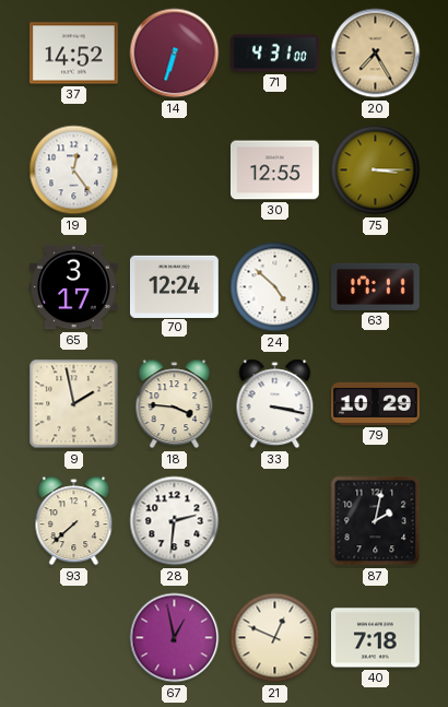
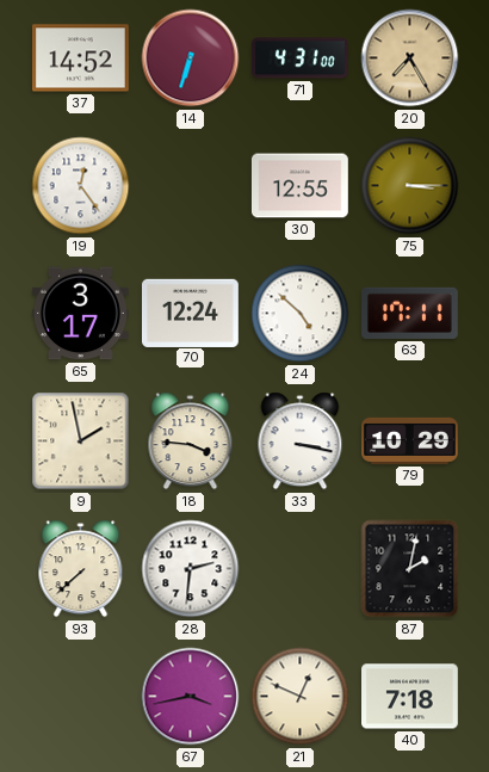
67: 12:58 -> 3:43 (191, 697)
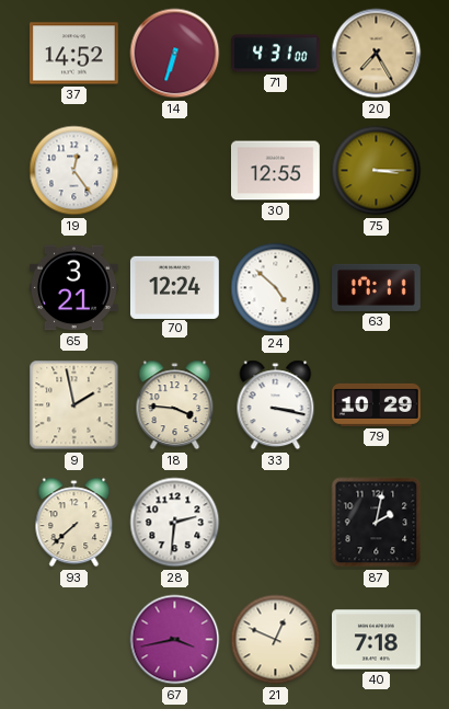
65: 3:17 -> 3:21 (73, 288)
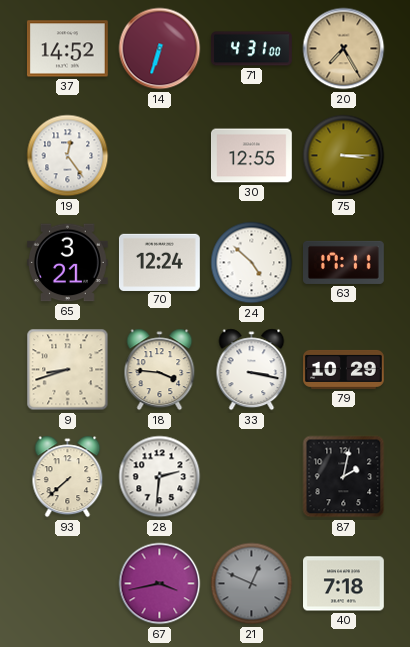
9: 1:58 -> 8:42 (68, 370)
21 dial: cream -> grey (252, 584)
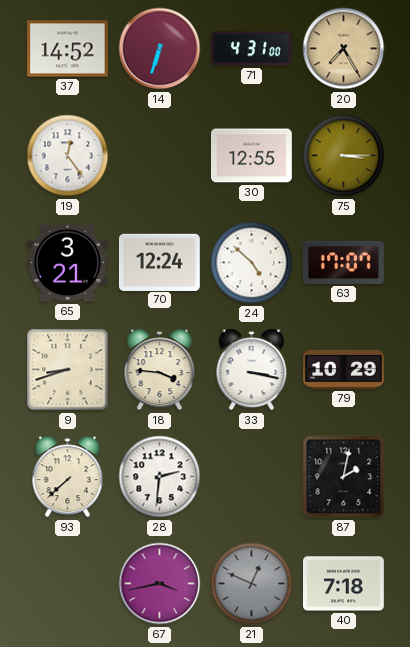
63: 17:11 -> 17:07 (344, 262)
